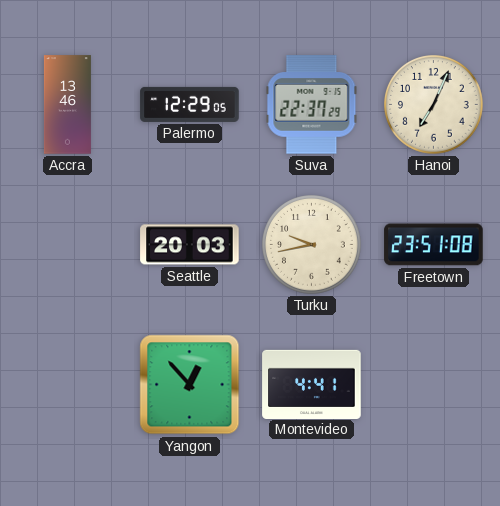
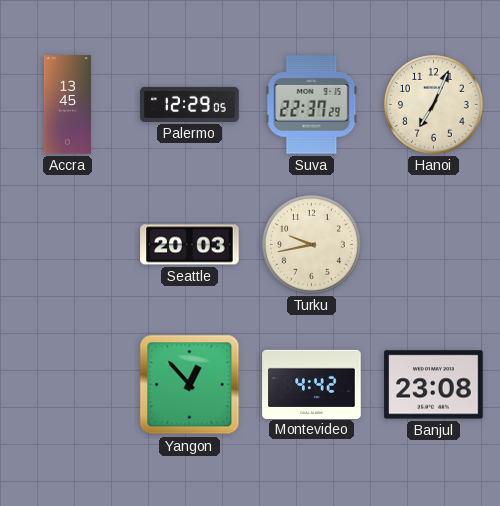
Accra: 13:46 -> 13:45 (67, 105)
Freetown: 23:51 -> none (434, 245)
Montevideo: 4:41 -> 4:42 (312, 384)
Banjul: none -> 23:08 (434, 385)
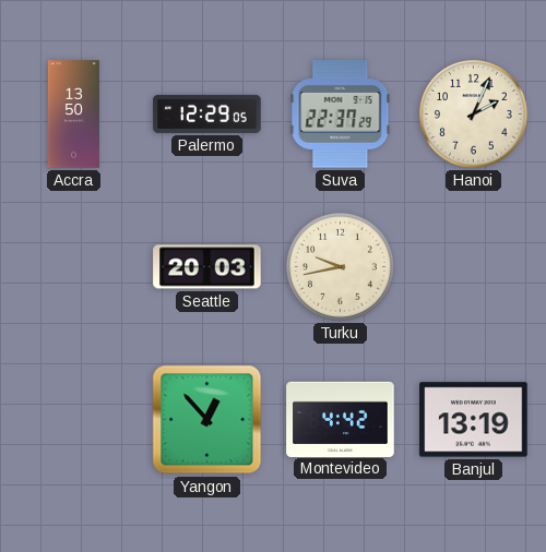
Accra: 13:45 -> 13:50 (73, 115)
Hanoi: 7:04 -> 2:04 (474, 115)
Banjul: 23:08 -> 13:19 (474, 420)
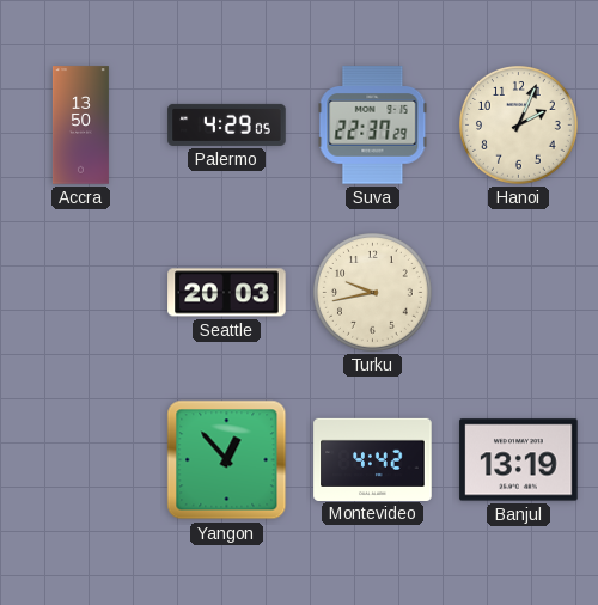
Palermo: 12:29 -> 4:29 (227, 124)
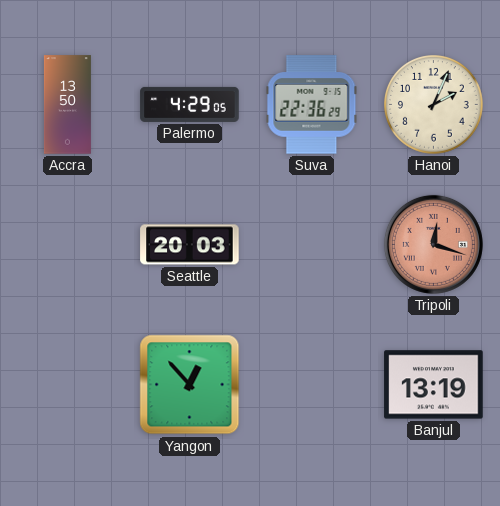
Suva: 22:37 -> 22:36 (312, 105)
Turku: 9:43 -> none (373, 293)
Tripoli: none -> 12:18 (433, 244)
Montevideo: 4:42 -> none (373, 459)
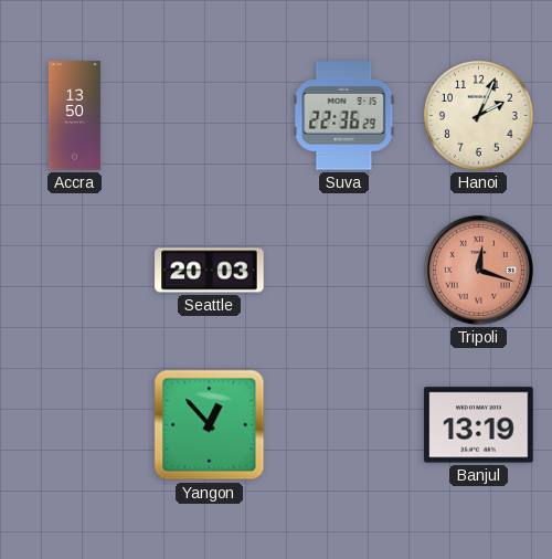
Palermo: 4:29 -> none (190, 104)
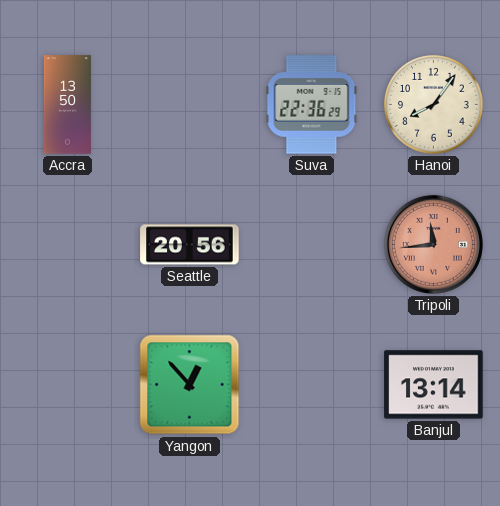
Hanoi: 2:04 -> 8:06 (434, 105)
Seattle: 20:03 -> 20:56 (190, 245)
Tripoli: 12:18 -> 11:44 (433, 244)
Banjul: 13:19 -> 13:14 (434, 385)
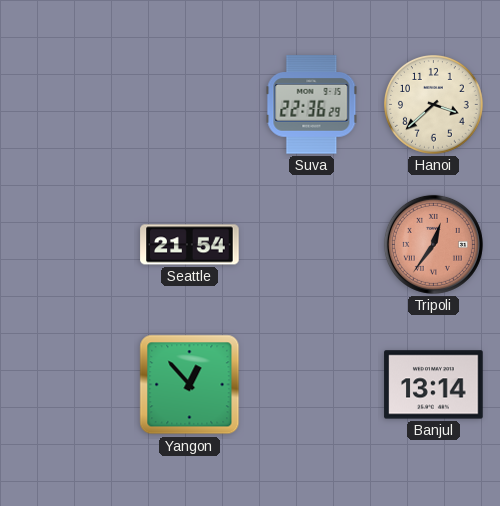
Accra: 13:50 -> none (67, 105)
Hanoi: 8:06 -> 3:38 (434, 105)
Seattle: 20:56 -> 21:54 (190, 245)
Tripoli: 11:44 -> 12:36 (433, 244)
